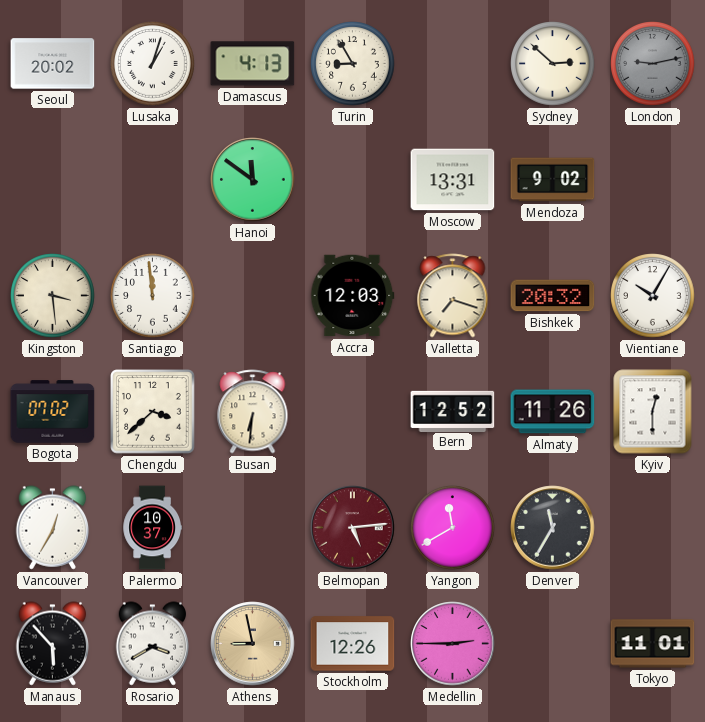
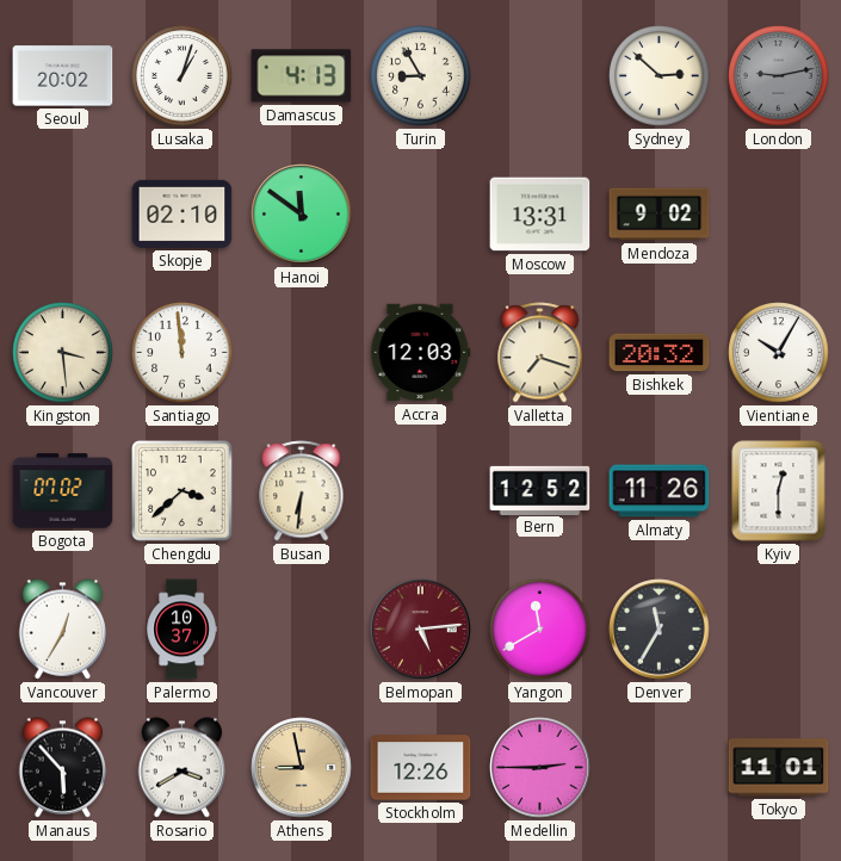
Skopje: none -> 02:10 (183, 213)
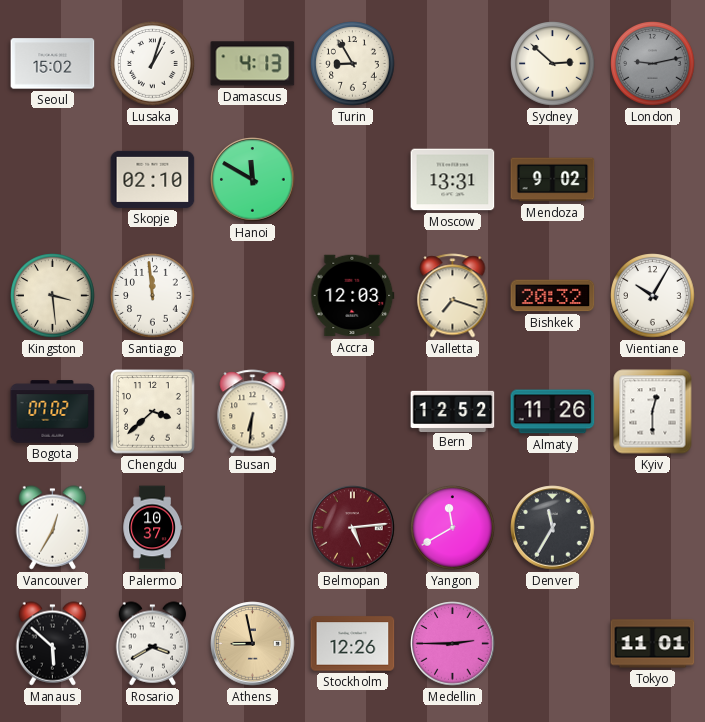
Seoul: 20:02 -> 15:02 (53, 64)
Hanoi: 11:51 -> 11:50 (253, 180)
Manaus: 5:53 -> 5:52 (53, 644)
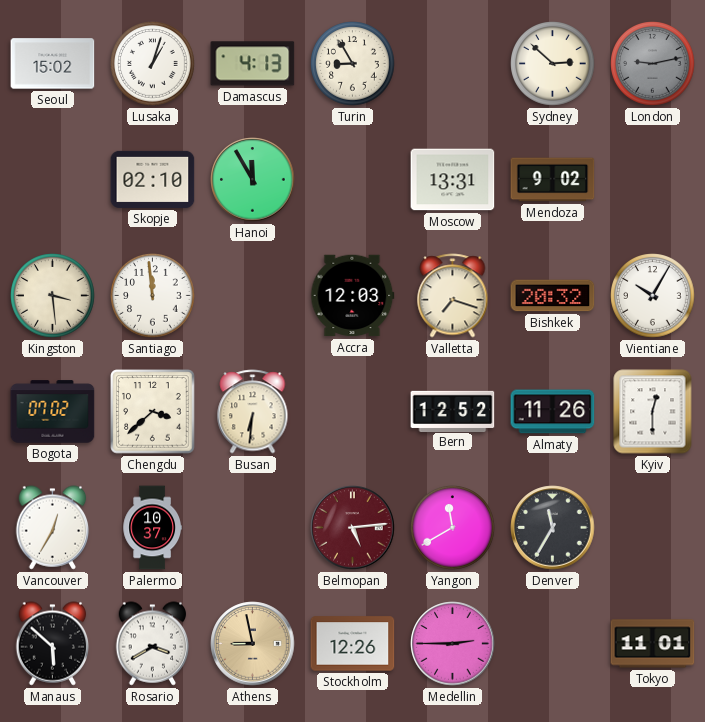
Hanoi: 11:50 -> 11:55 (253, 180)
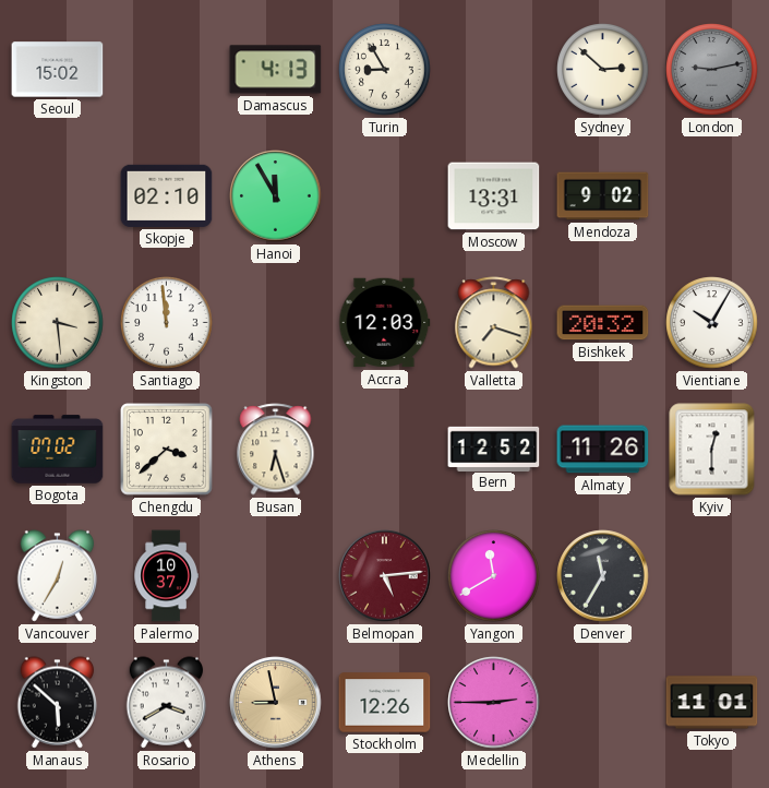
Lusaka: 1:03 -> none (153, 64)
Busan: 6:31 -> 6:27 (276, 450)
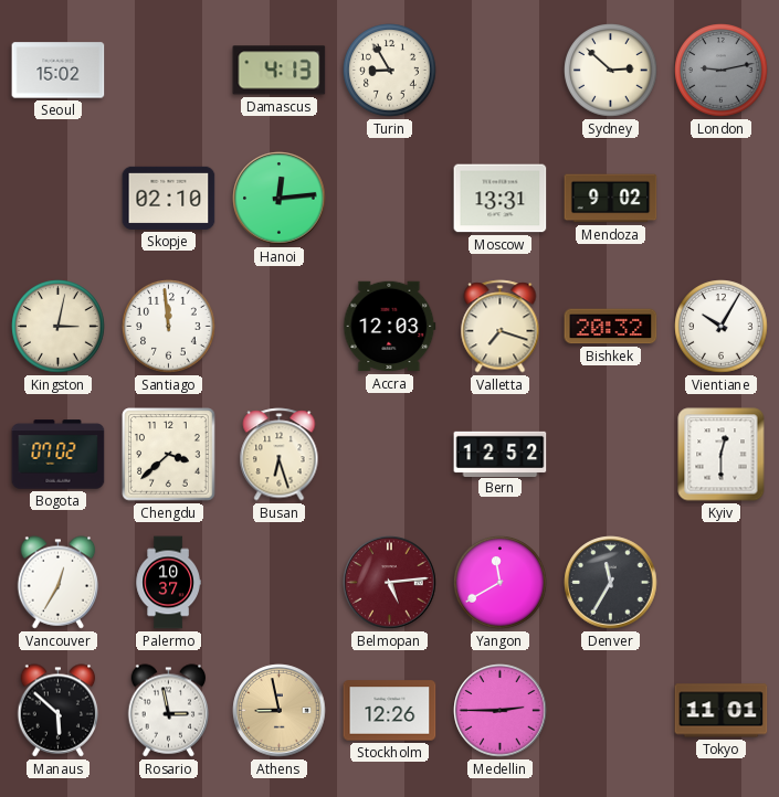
Hanoi: 11:55 -> 12:14 (280, 199)
Kingston: 3:29 -> 3:02 (59, 327)
Almaty: 11:26 -> none (603, 450)
Rosario: 3:40 -> 2:58 (169, 711)
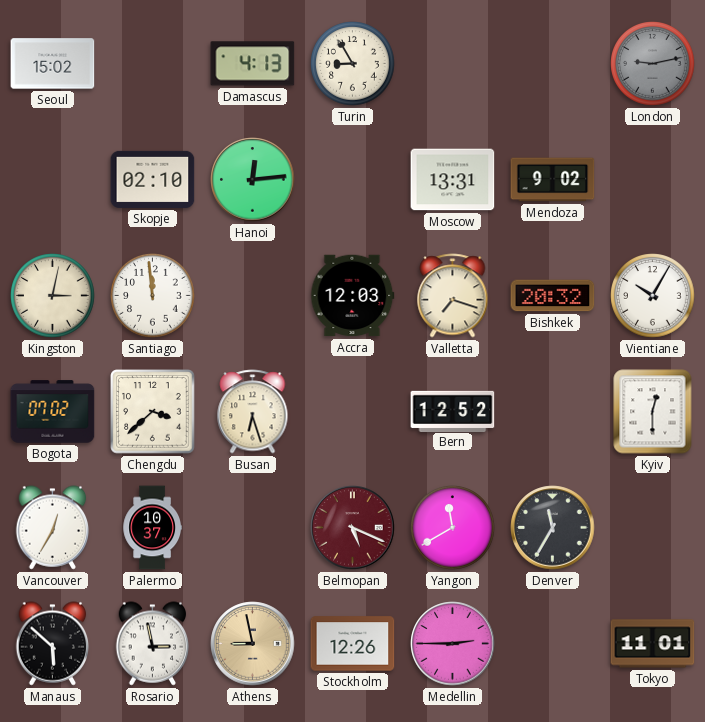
Sydney: 2:52 -> none (611, 71)
Belmopan: 5:14 -> 5:19 (353, 528)
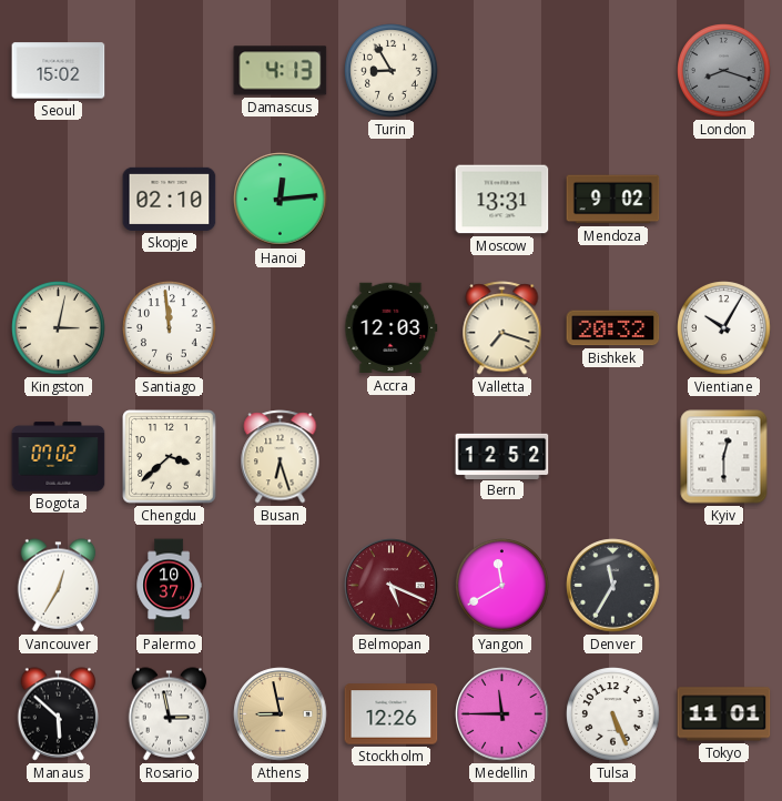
London: 9:13 -> 8:18 (724, 71)
Medellin: 2:45 -> 11:45 (502, 714)
Tulsa: none -> 5:26 (613, 714)
